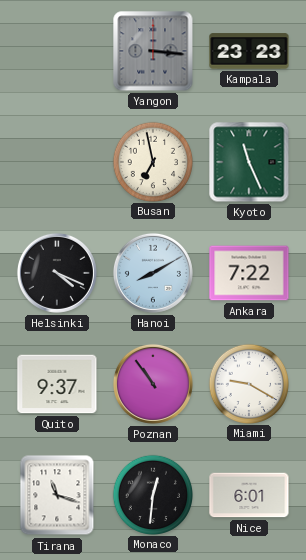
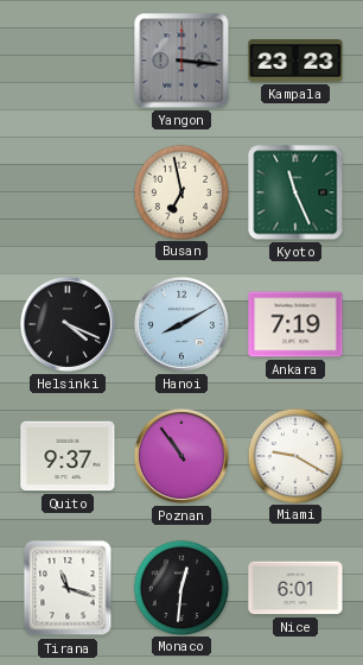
Ankara: 7:22 -> 7:19 (295, 324)
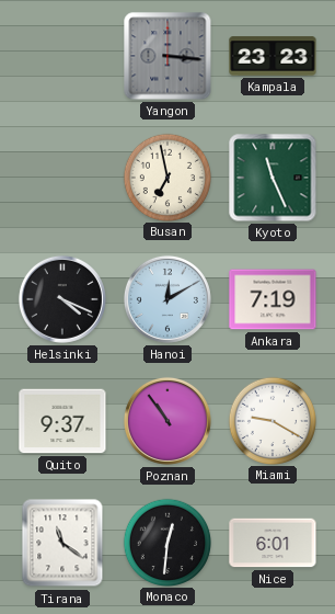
Hanoi: 8:10 -> 12:10 (168, 299)
Tirana: 11:18 -> 11:21 (62, 543)
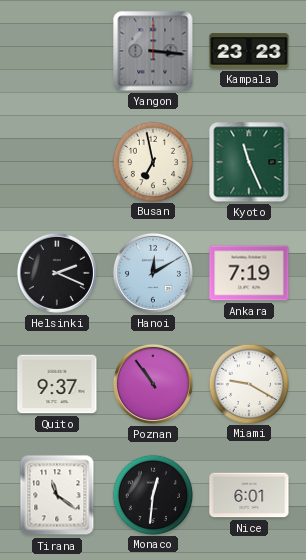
Helsinki: 4:19 -> 2:19 (57, 273)
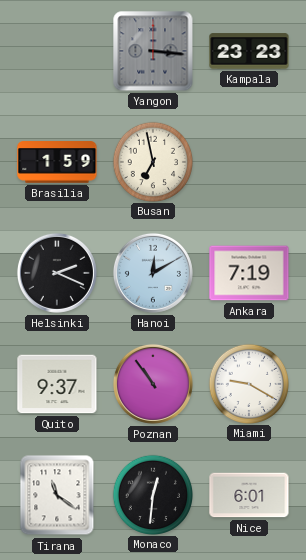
Brasilia: none -> 1:59 (57, 162)
Kyoto: 11:26 -> none (249, 162)
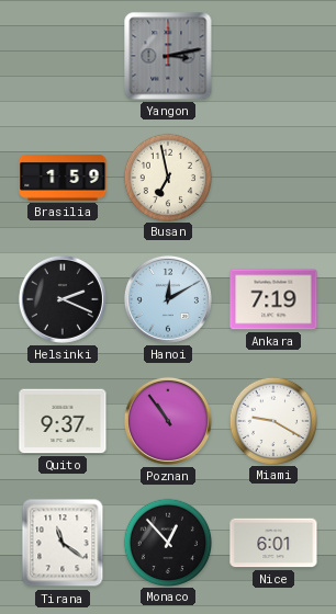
Yangon: 3:16 -> 3:13 (168, 56)
Kampala: 23:23 -> none (249, 51)
Monaco: 12:31 -> 12:53 (167, 542)
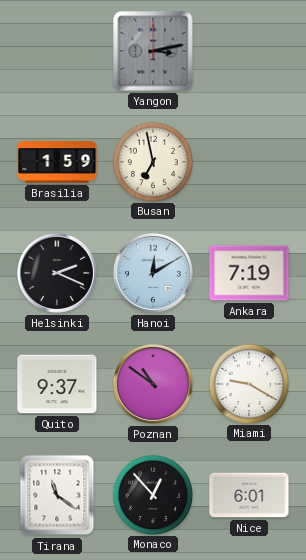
Poznan: 10:54 -> 10:51 (153, 384)
